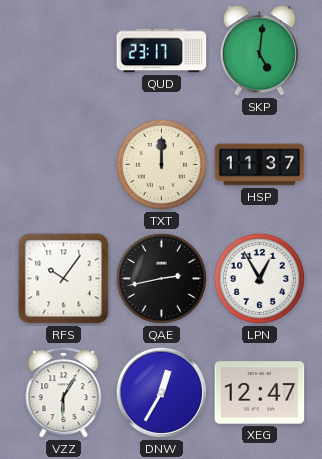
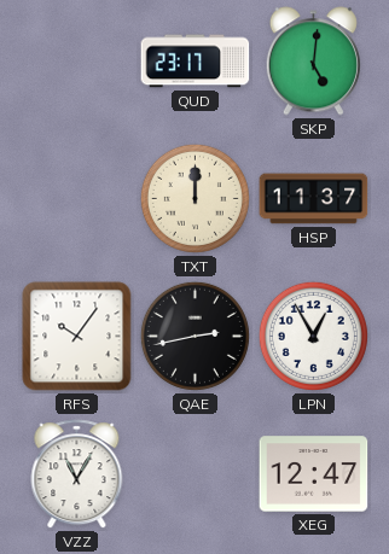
VZZ: 6:05 -> 11:05 (77, 474)
DNW: 12:35 -> none (161, 392)
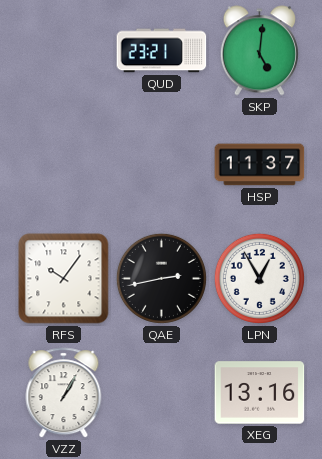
QUD: 23:17 -> 23:21 (162, 51)
TXT: 12:00 -> none (194, 198)
VZZ: 11:05 -> 1:05 (64, 393)
XEG: 12:47 -> 13:16 (260, 393)
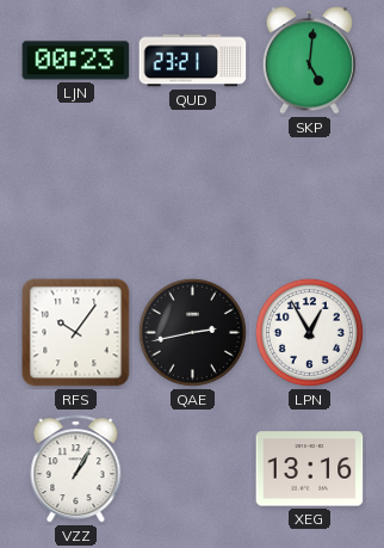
LJN: none -> 00:23 (76, 61)
HSP: 11:37 -> none (260, 165)
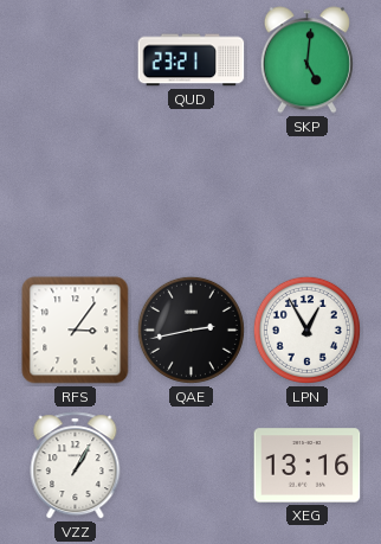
LJN: 00:23 -> none (76, 61)
RFS: 10:06 -> 3:06 (76, 331)
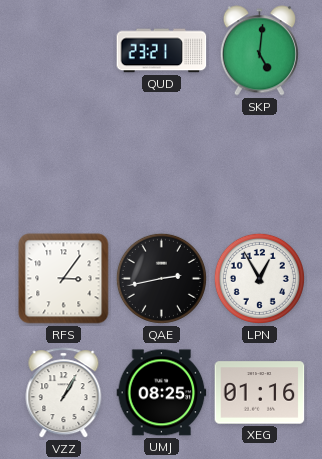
UMJ: none -> 08:25 (162, 393)
XEG: 13:16 -> 01:16 (260, 393)
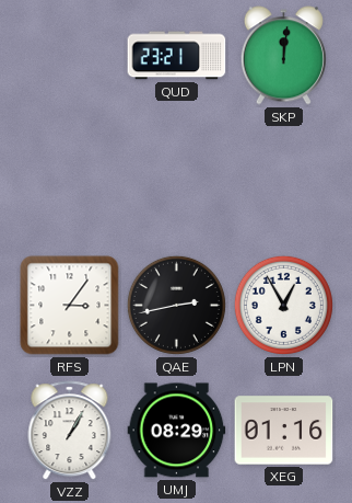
SKP: 5:01 -> 12:01 (283, 56)
UMJ: 08:25 -> 08:29 (177, 431)
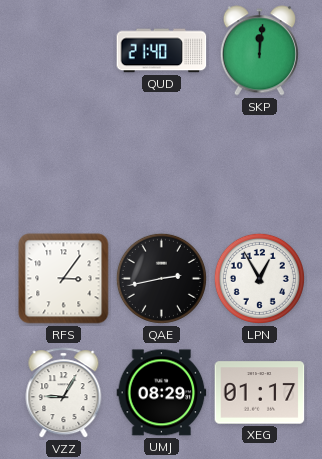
QUD: 23:21 -> 21:40 (162, 51)
VZZ: 1:05 -> 9:05 (64, 393)
XEG: 01:16 -> 01:17 (260, 393)
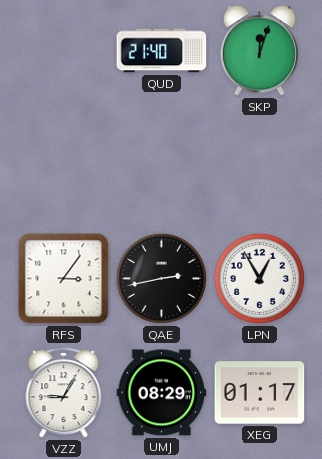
SKP: 12:01 -> 12:03 (259, 51)
